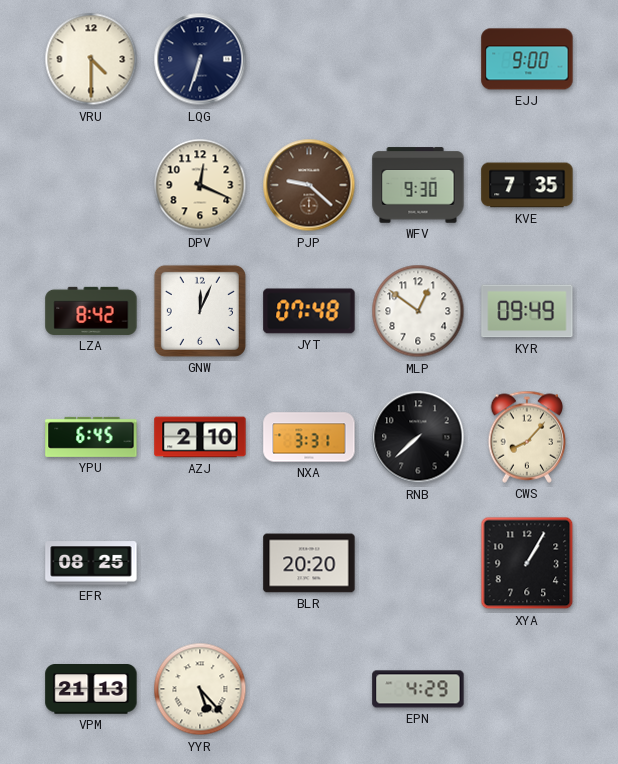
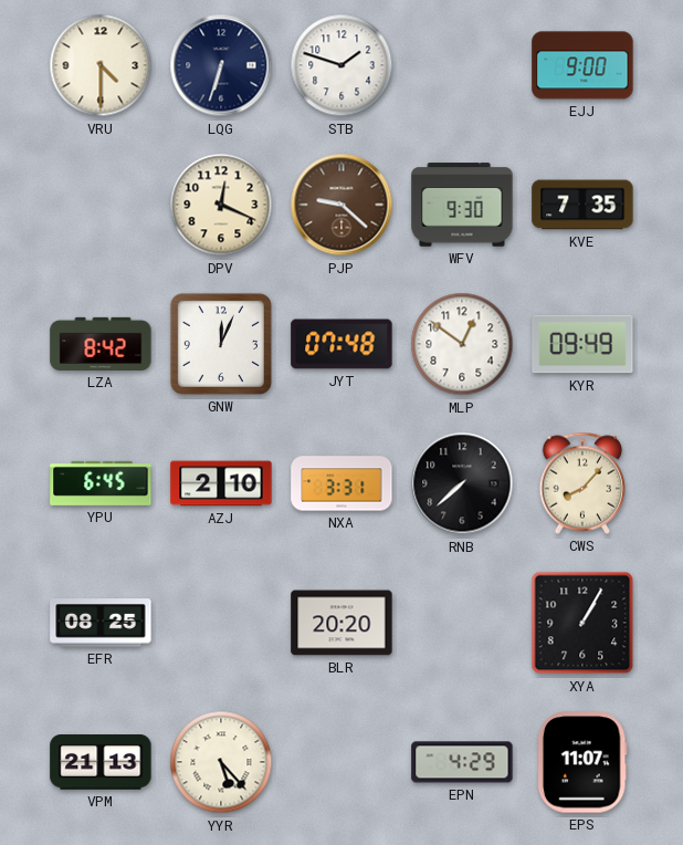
STB: none -> 1:48 (341, 65)
EPS: none -> 11:07 (582, 762)
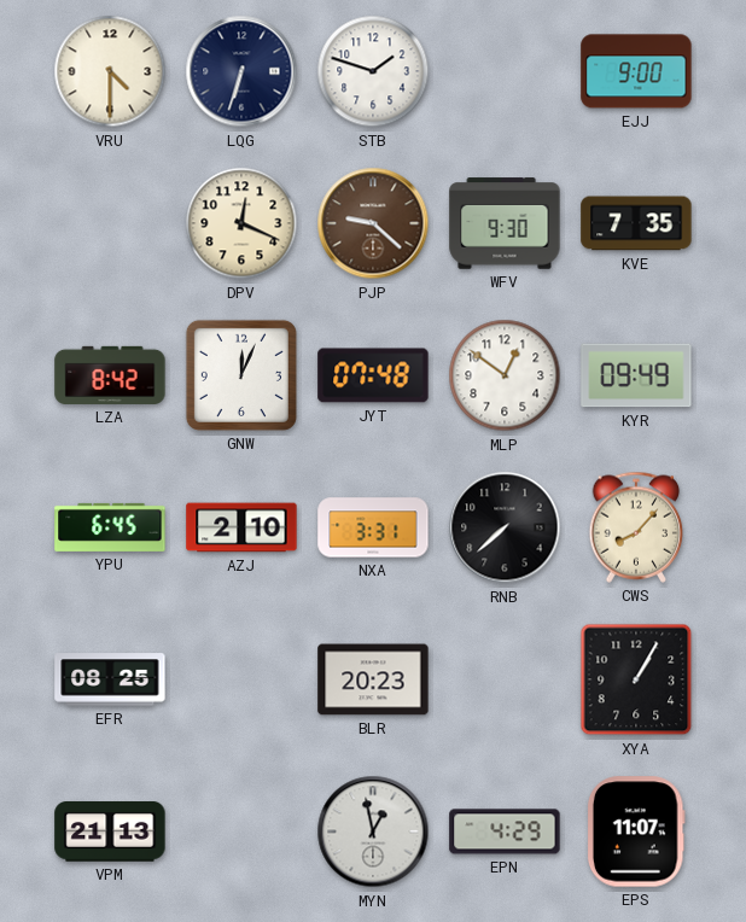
BLR: 20:20 -> 20:23 (373, 679)
YYR: 5:23 -> none (221, 762)
MYN: none -> 12:58 (373, 831)
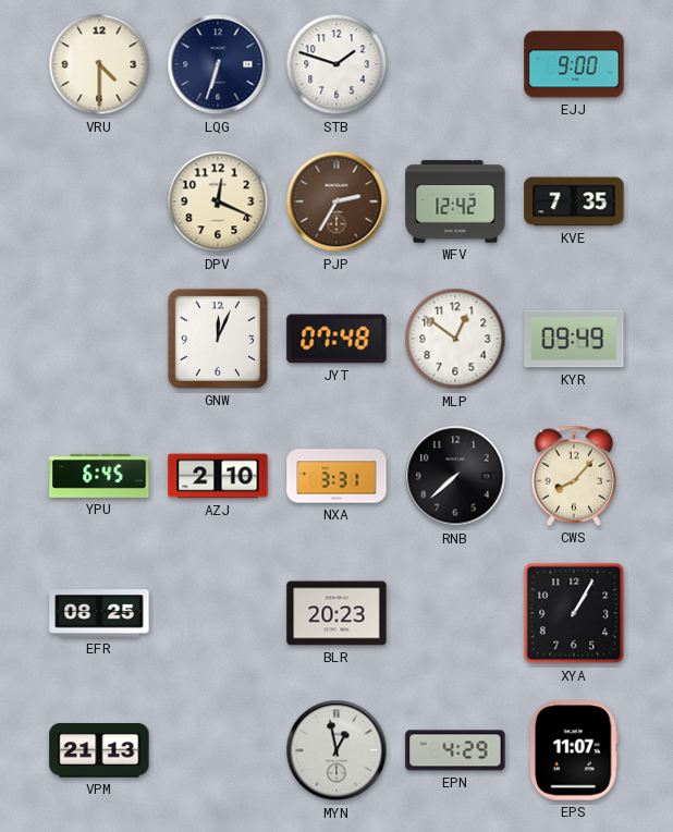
PJP: 9:22 -> 2:35 (337, 201)
WFV: 9:30 -> 12:42 (455, 201)
LZA: 8:42 -> none (110, 375)
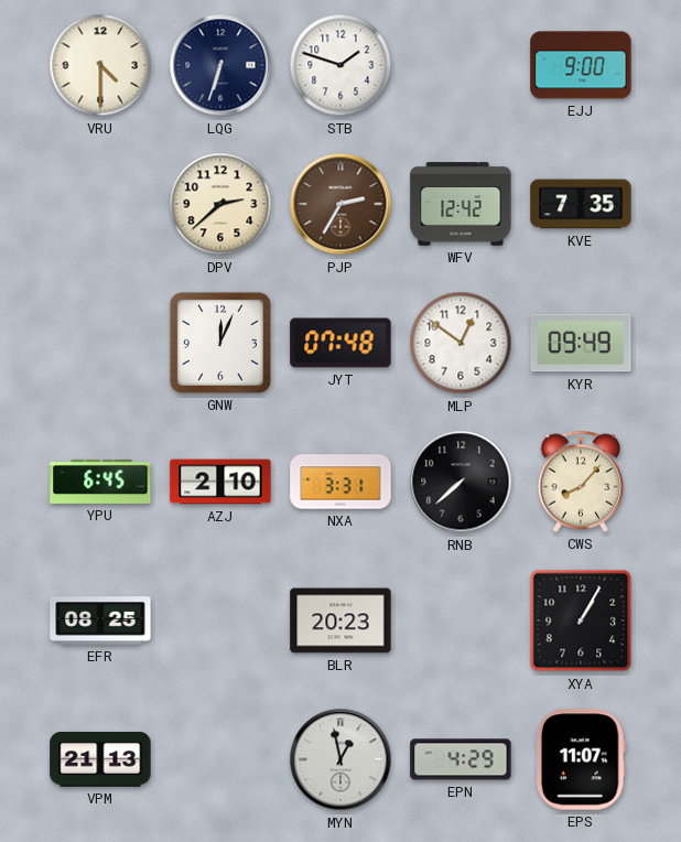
DPV: 12:19 -> 2:38 (220, 204)
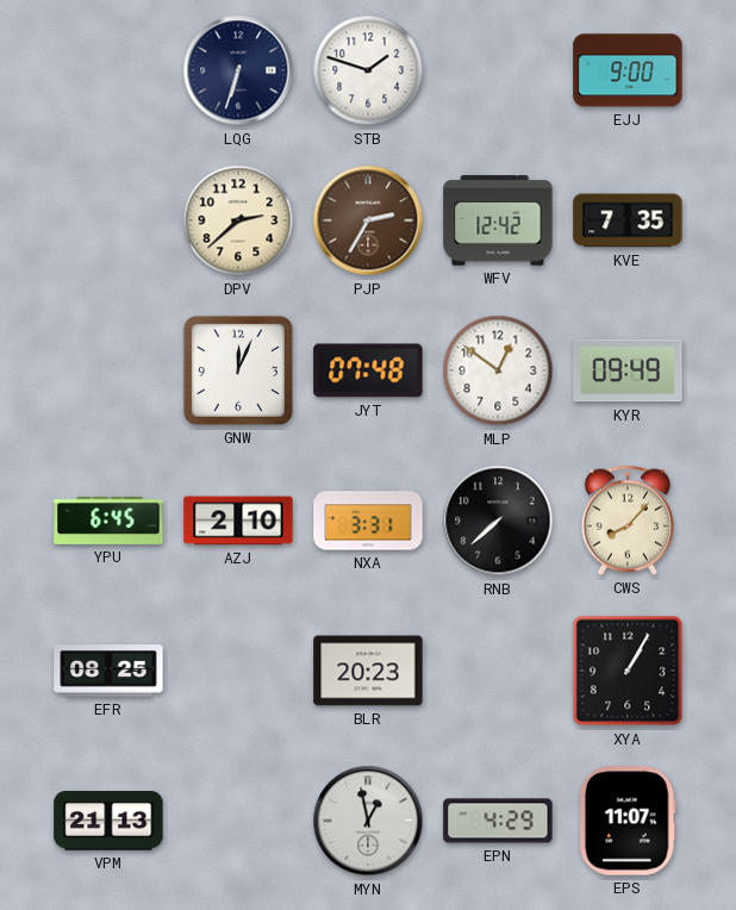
VRU: 4:30 -> none (100, 65)
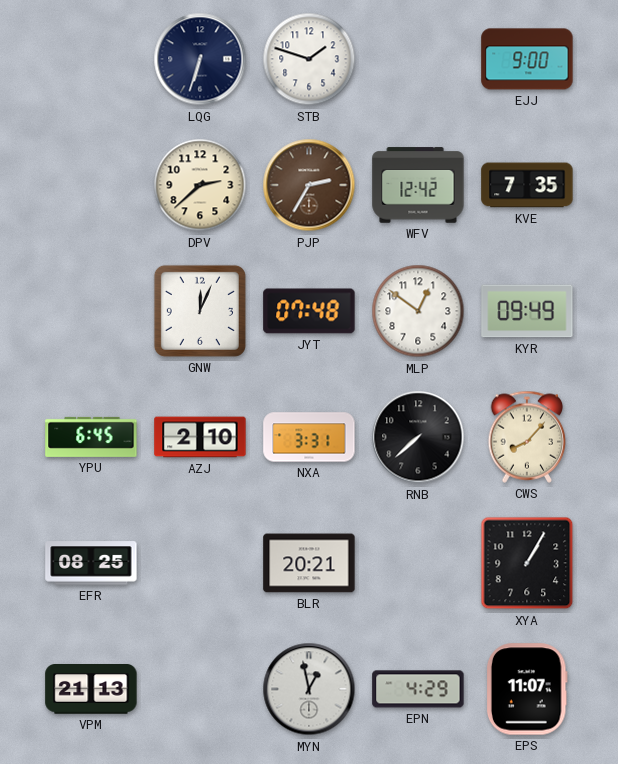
BLR: 20:23 -> 20:21 (309, 563)
